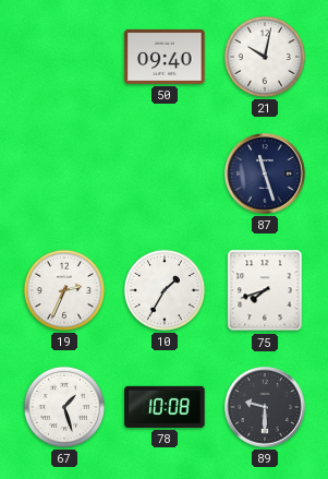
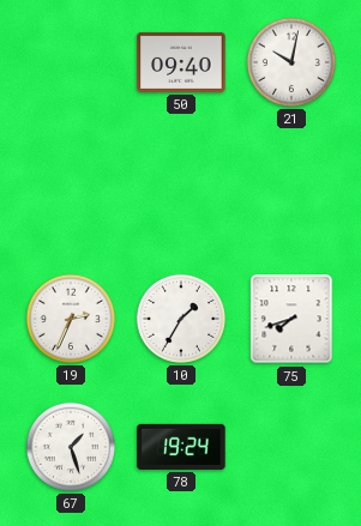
87: 11:27 -> none (265, 173)
78: 10:08 -> 19:24 (181, 447)
89: 9:30 -> none (265, 407)
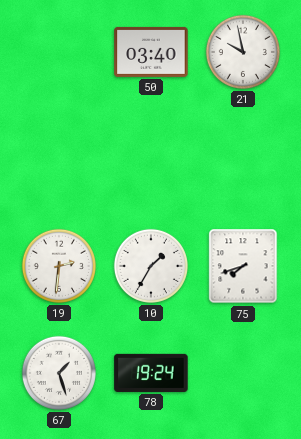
50: 09:40 -> 03:40 (151, 52)
21: 10:02 -> 9:58 (243, 52)
19: 2:34 -> 2:31 (59, 266)
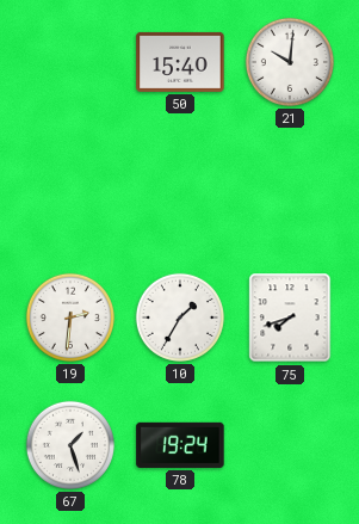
50: 03:40 -> 15:40 (180, 62)
21: 9:58 -> 10:01 (290, 62)
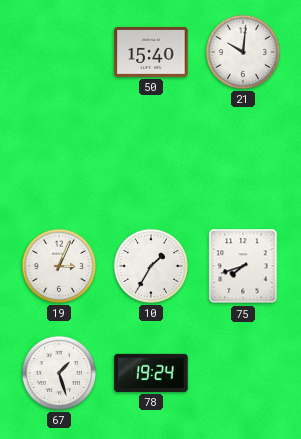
19: 2:31 -> 3:04 (59, 266)
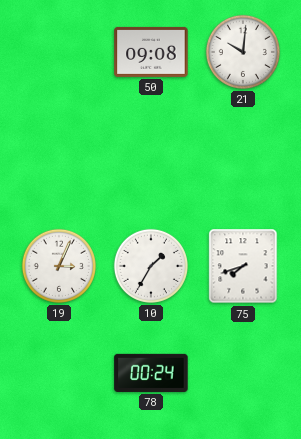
50: 15:40 -> 09:08 (151, 52)
67: 1:27 -> none (59, 373)
78: 19:24 -> 00:24 (151, 373)
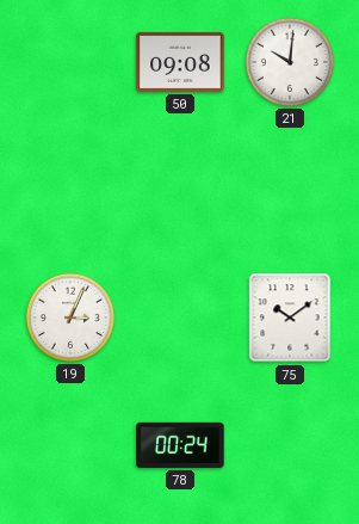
10: 1:35 -> none (151, 266)
75: 7:42 -> 10:09 (290, 318)
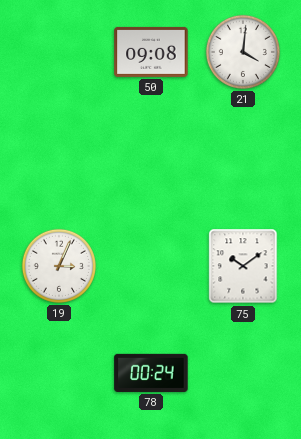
21: 10:01 -> 4:01 (243, 52)
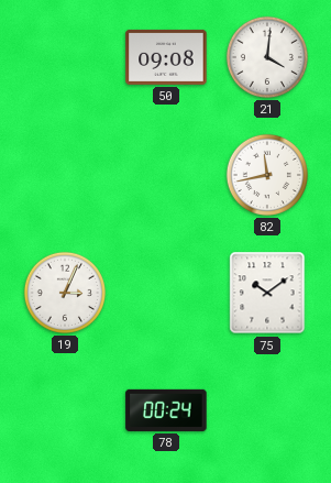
82: none -> 11:43 (267, 175)
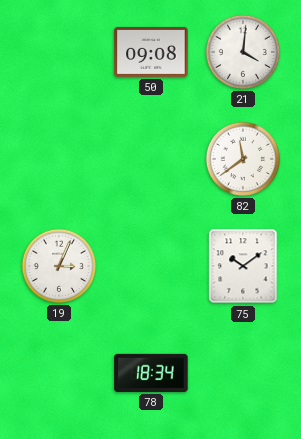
82: 11:43 -> 11:39 (243, 159)
78: 00:24 -> 18:34 (151, 373)
